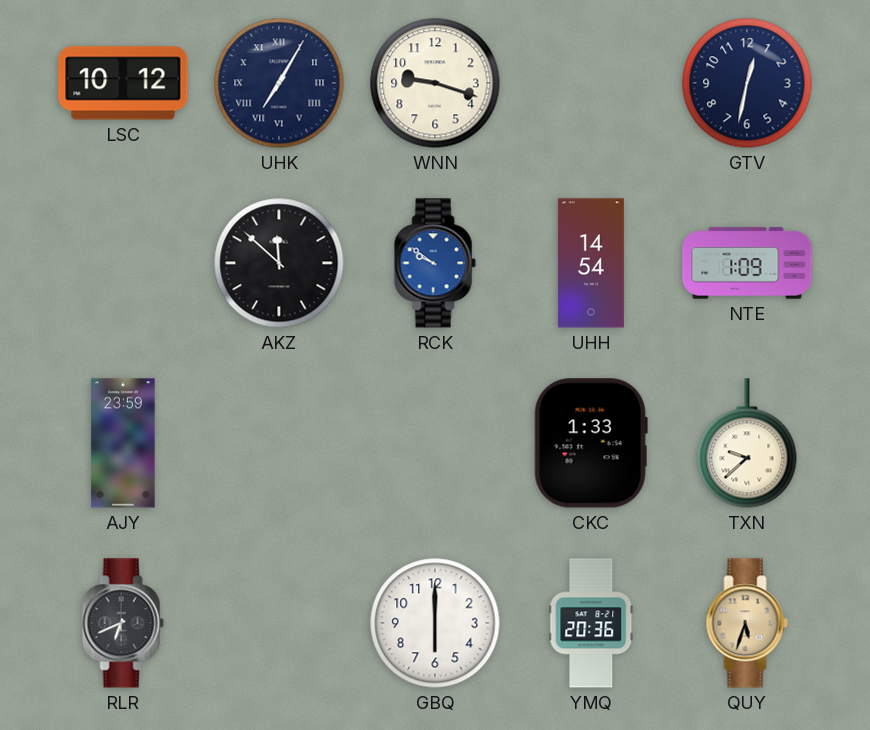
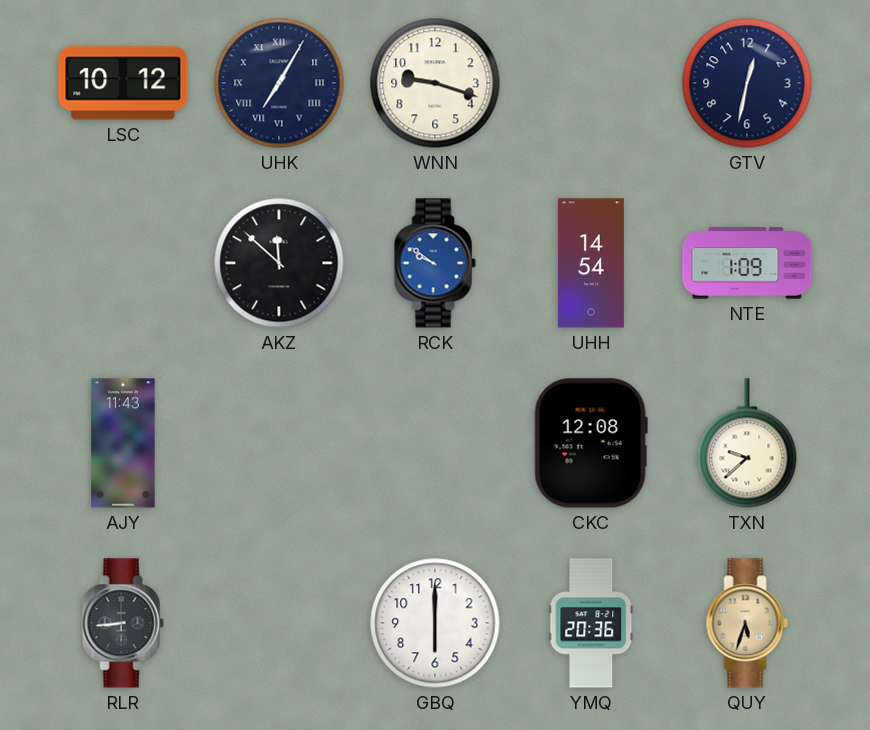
AJY: 23:59 -> 11:43 (123, 443)
CKC: 1:33 -> 12:08 (591, 443)
RLR: 6:41 -> 8:44 (123, 623)
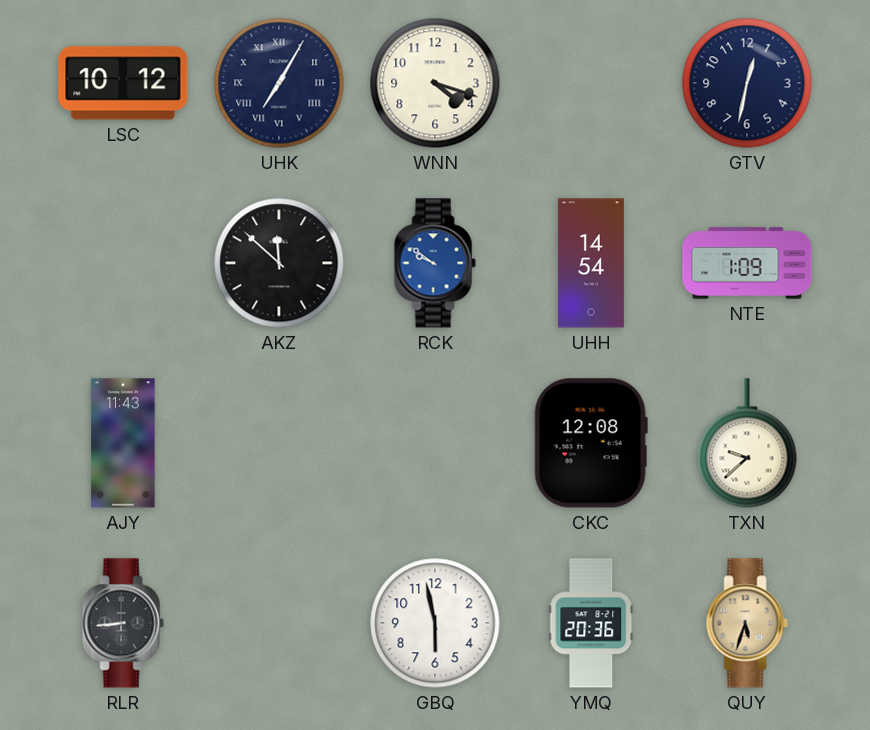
WNN: 9:18 -> 4:18 (435, 83)
GBQ: 6:00 -> 5:58 (435, 623)
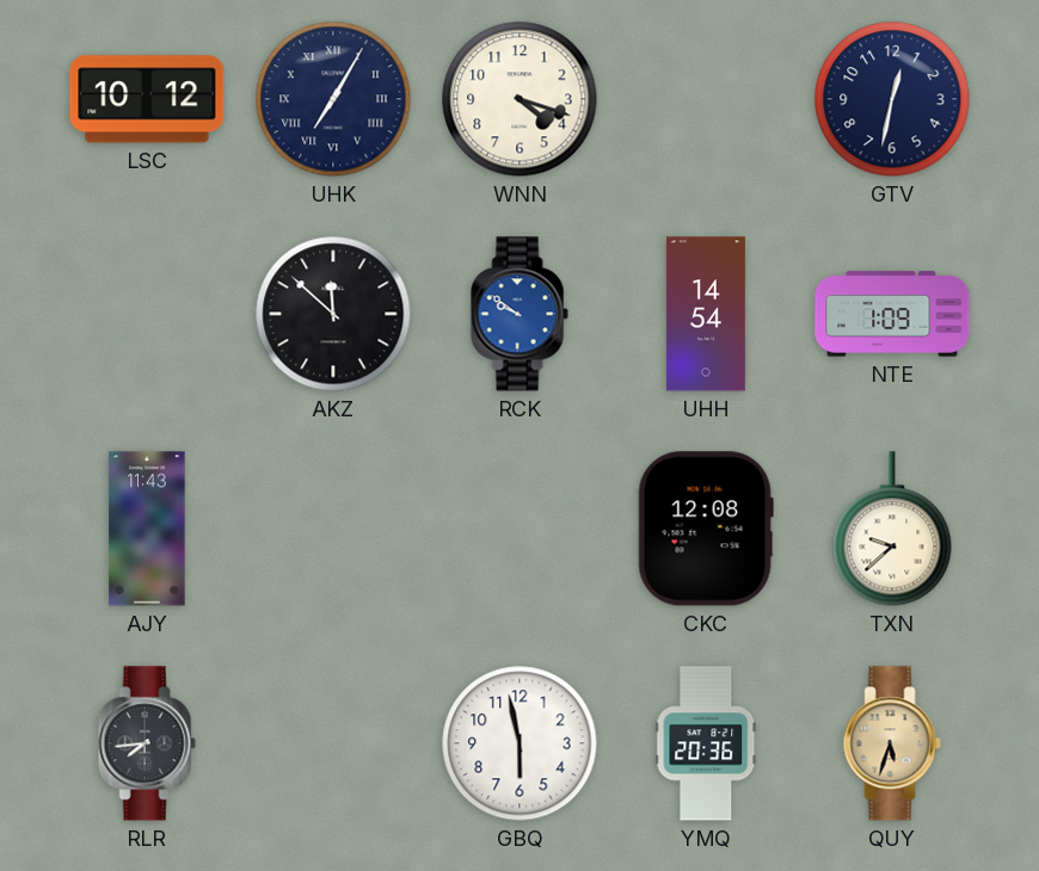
RLR: 8:44 -> 7:44 (147, 743)
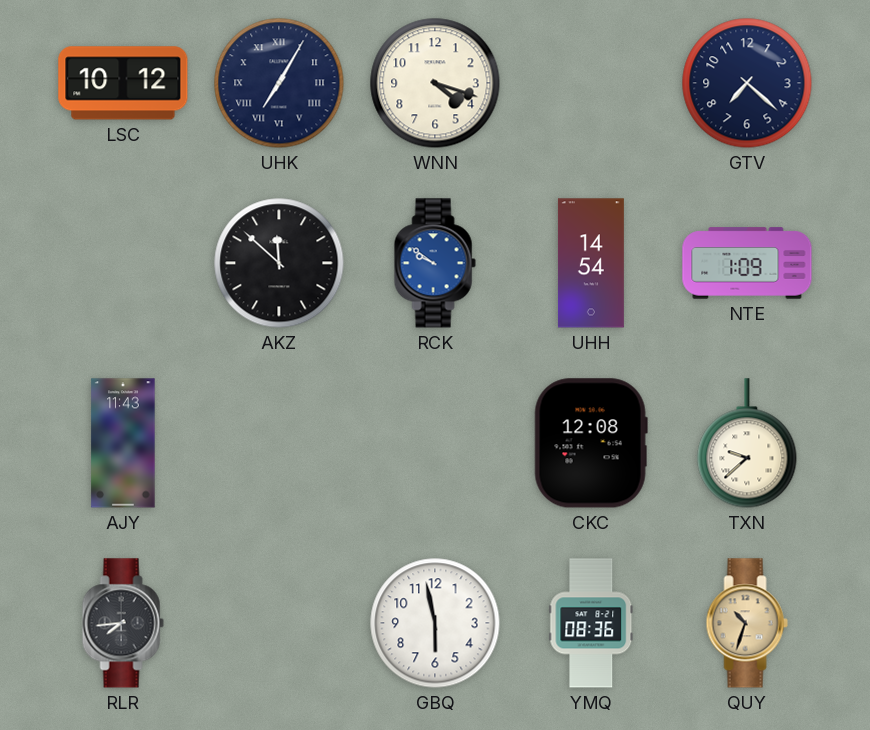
GTV: 12:32 -> 7:22 (747, 83)
YMQ: 20:36 -> 08:36 (591, 623)
QUY: 5:33 -> 10:33 (747, 623)
